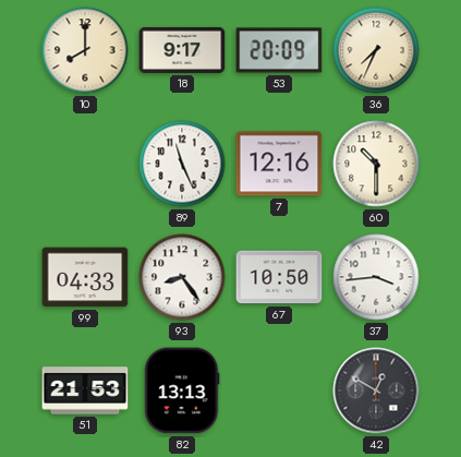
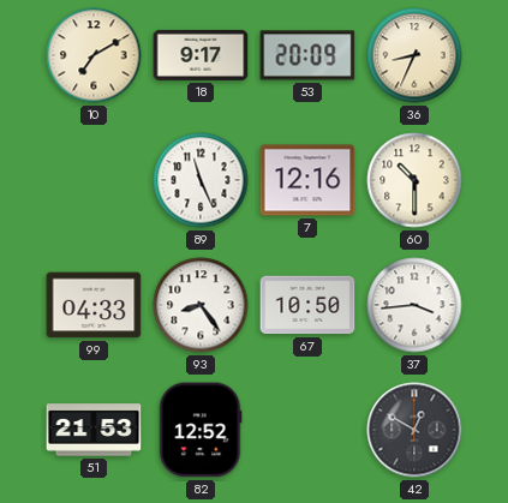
10: 8:00 -> 7:10 (94, 55)
36: 7:34 -> 8:34 (414, 55)
82: 13:13 -> 12:52 (201, 430)
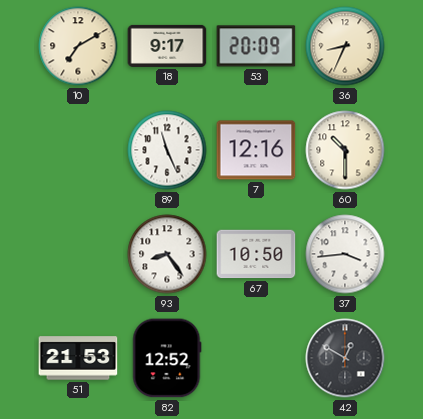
99: 04:33 -> none (94, 305)
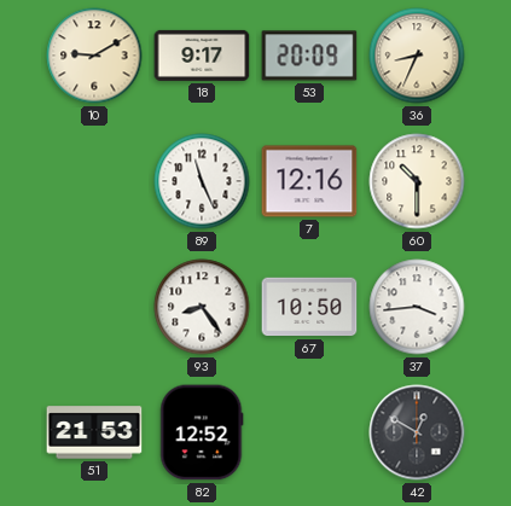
10: 7:10 -> 9:10 (94, 56)
